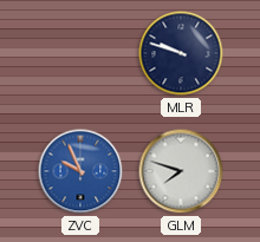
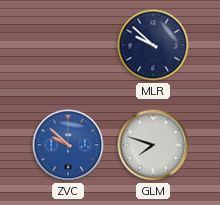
MLR: 9:48 -> 9:52 (153, 45)
ZVC: 9:56 -> 9:52 (68, 145)
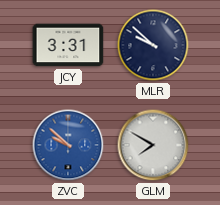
JCY: none -> 3:31 (68, 45)
GLM: 7:48 -> 7:50 (153, 145)
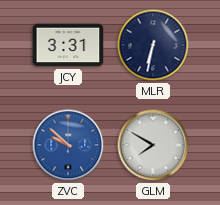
MLR: 9:52 -> 6:32 (153, 45)
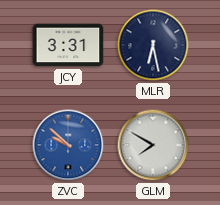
MLR: 6:32 -> 6:28 (153, 45)
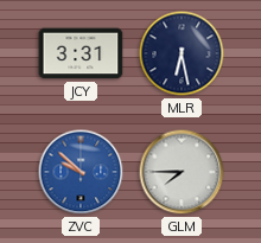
GLM: 7:50 -> 7:45 (182, 172)
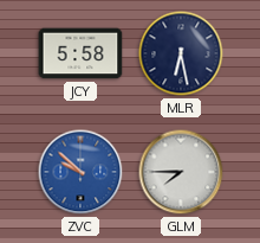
JCY: 3:31 -> 5:58 (80, 53)
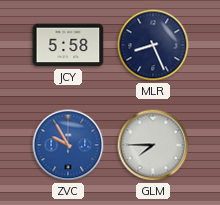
MLR: 6:28 -> 8:26 (153, 45)
ZVC: 9:52 -> 9:55 (68, 145)
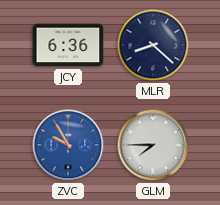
JCY: 5:58 -> 6:36 (68, 45)
MLR: 8:26 -> 8:22 (153, 45)
